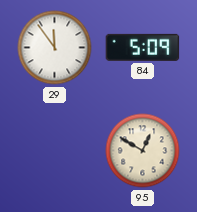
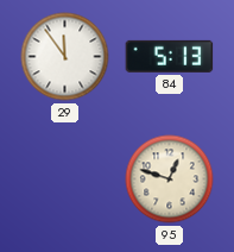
84: 5:09 -> 5:13 (170, 56)
95: 12:50 -> 12:48 (170, 179)
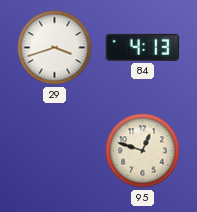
29: 11:54 -> 3:42 (55, 48)
84: 5:13 -> 4:13 (143, 47)
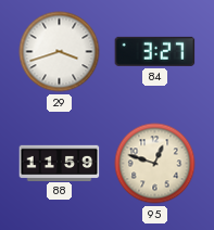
84: 4:13 -> 3:27 (155, 51)
88: none -> 11:59 (60, 163)
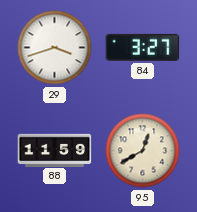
95: 12:48 -> 12:40 (143, 151)
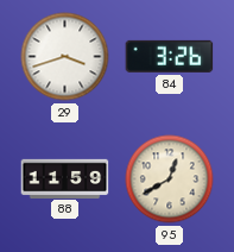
84: 3:27 -> 3:26 (170, 56)
